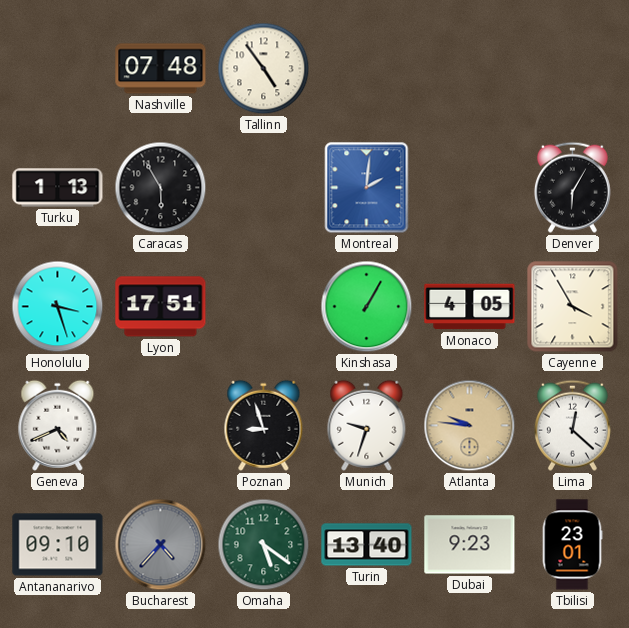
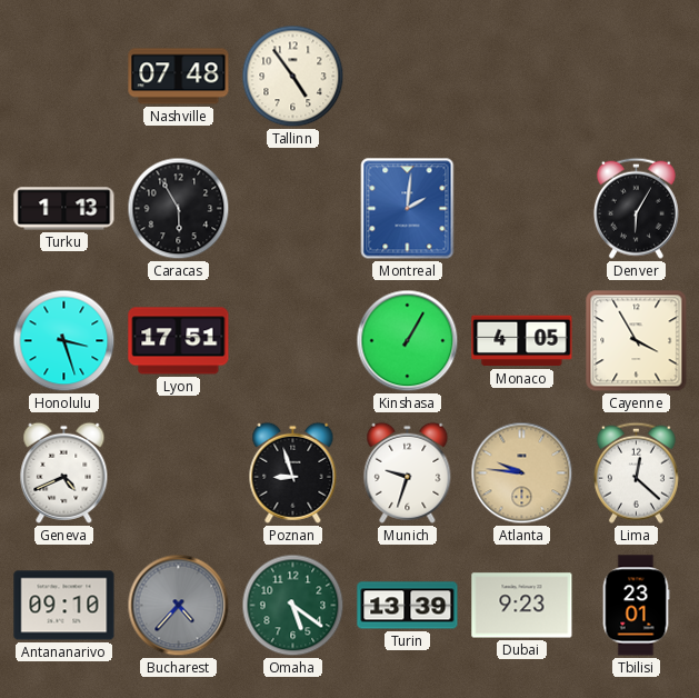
Turin: 13:40 -> 13:39 (408, 606)
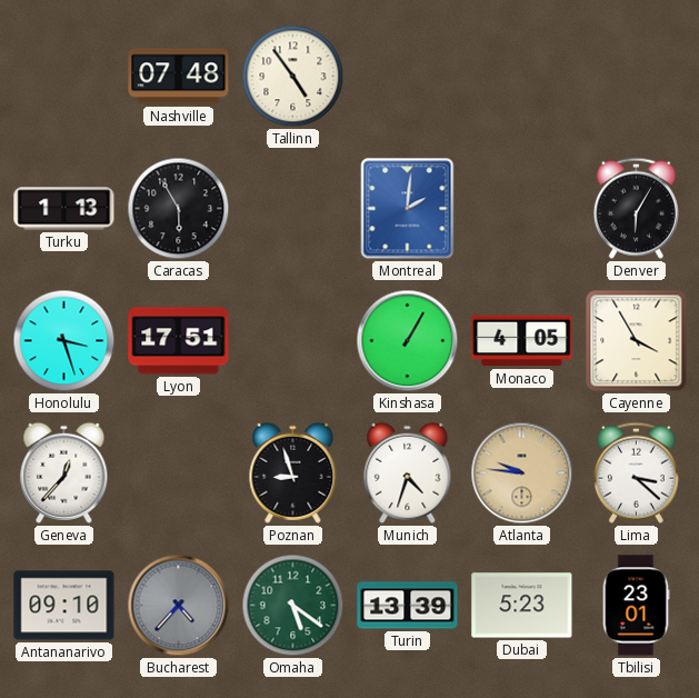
Geneva: 4:41 -> 12:37 (64, 472)
Munich: 9:33 -> 4:33 (408, 472)
Lima: 12:22 -> 3:22 (636, 472)
Dubai: 9:23 -> 5:23 (522, 606)
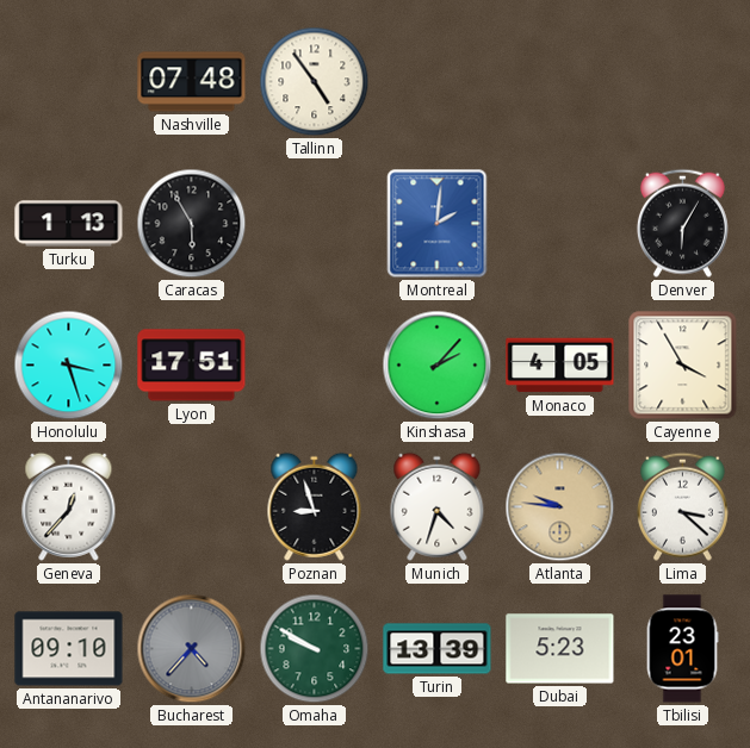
Kinshasa: 1:05 -> 2:07 (438, 366)
Omaha: 5:21 -> 9:50 (315, 649)
